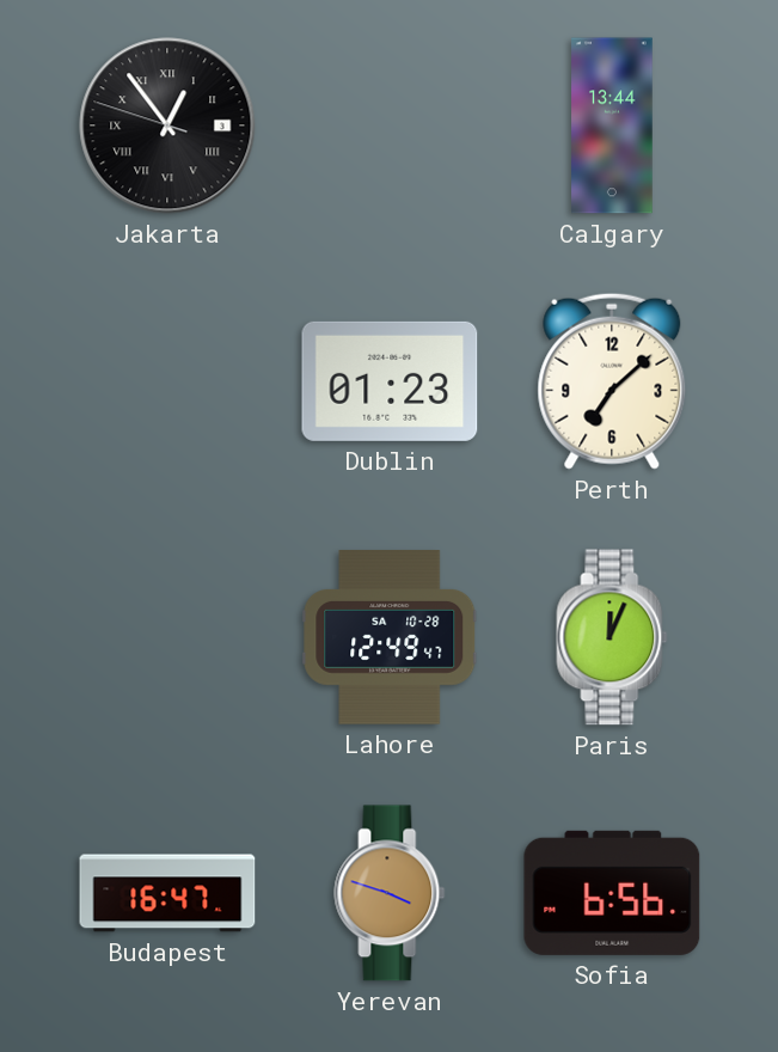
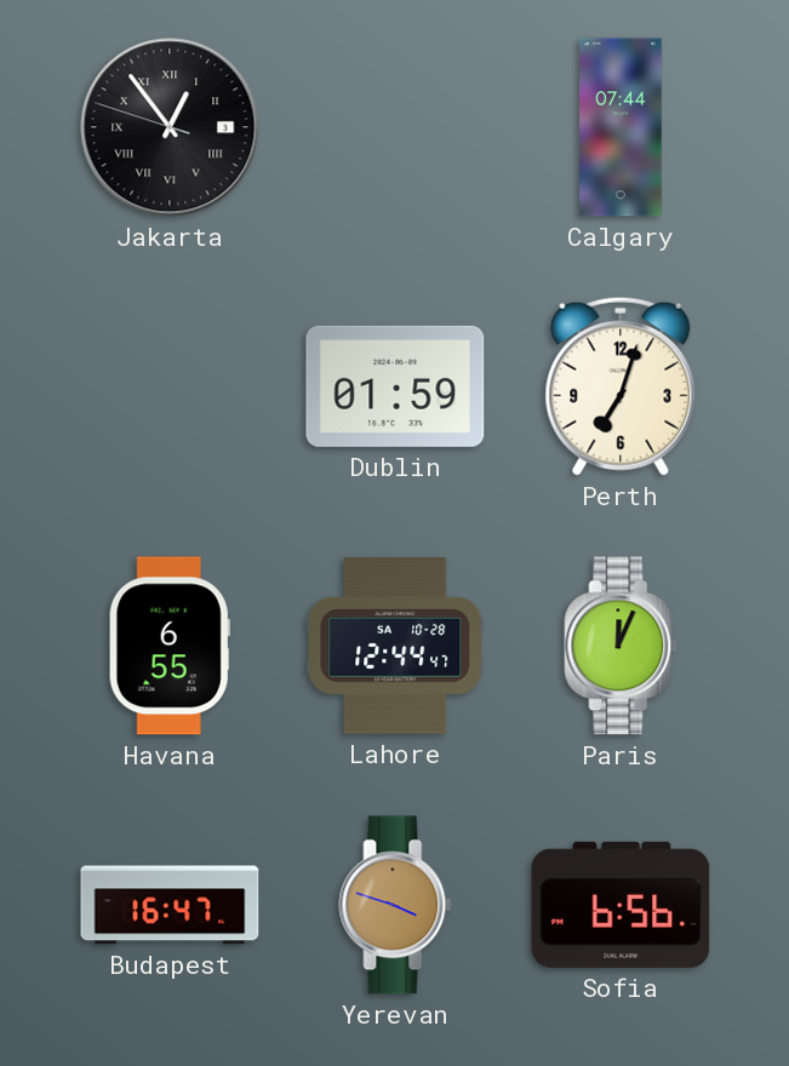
Calgary: 13:44 -> 07:44 (621, 127)
Dublin: 01:23 -> 01:59 (395, 386)
Perth: 7:08 -> 7:03 (621, 386)
Havana: none -> 6:55 (170, 646)
Lahore: 12:49 -> 12:44 (395, 646)
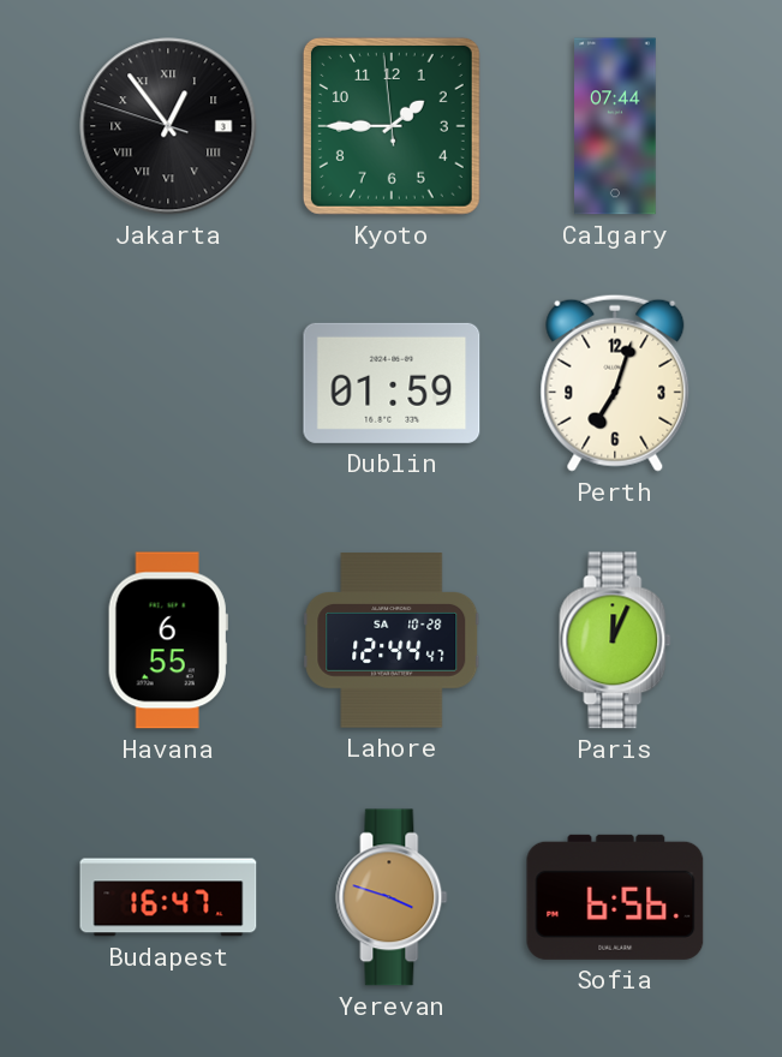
Kyoto: none -> 1:44 (392, 126)
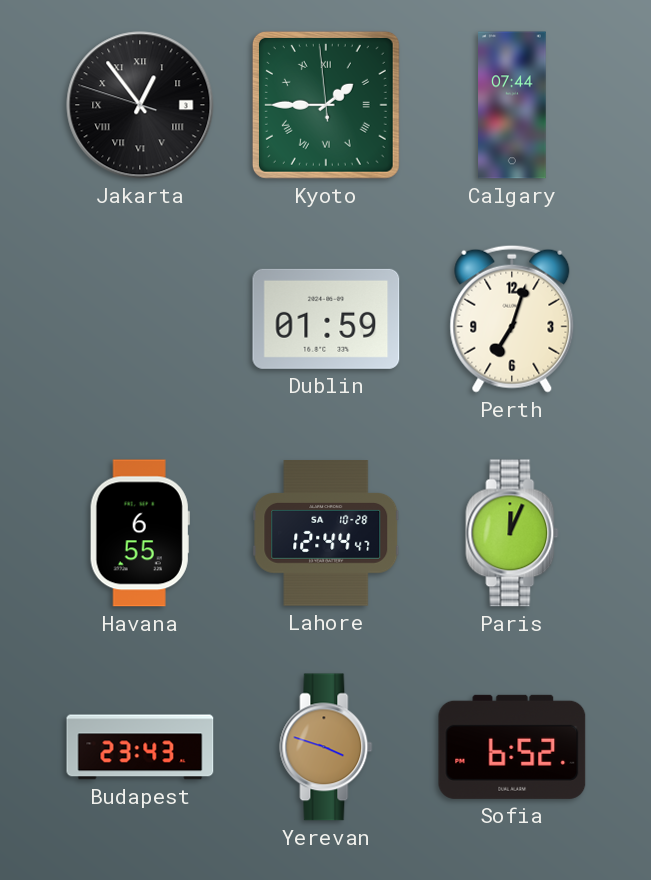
Kyoto numerals: Arabic -> Roman (326, 105)
Budapest: 16:47 -> 23:43 (140, 747)
Sofia: 6:56 -> 6:52 (512, 747)
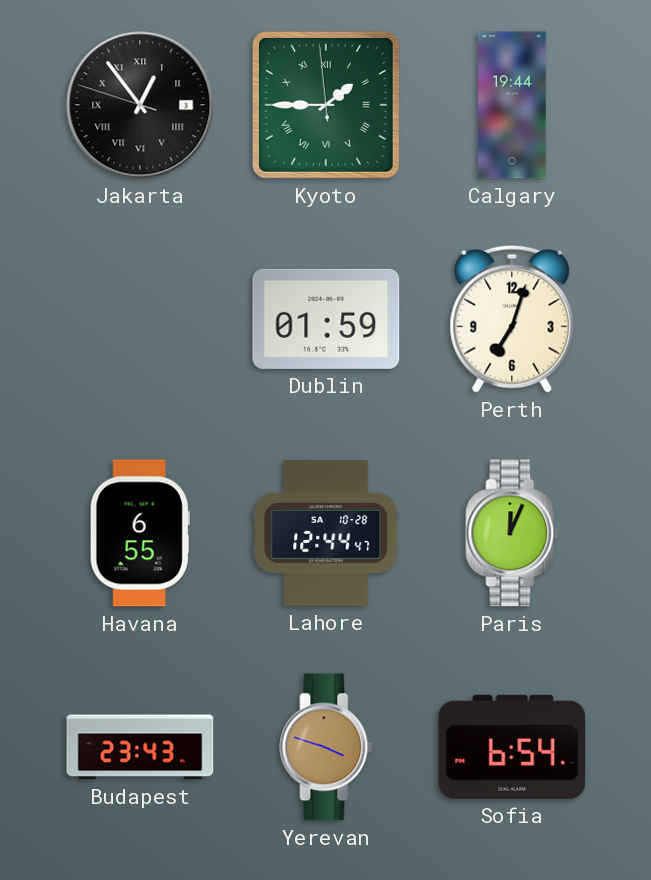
Calgary: 07:44 -> 19:44 (512, 105)
Sofia: 6:52 -> 6:54 (512, 747)
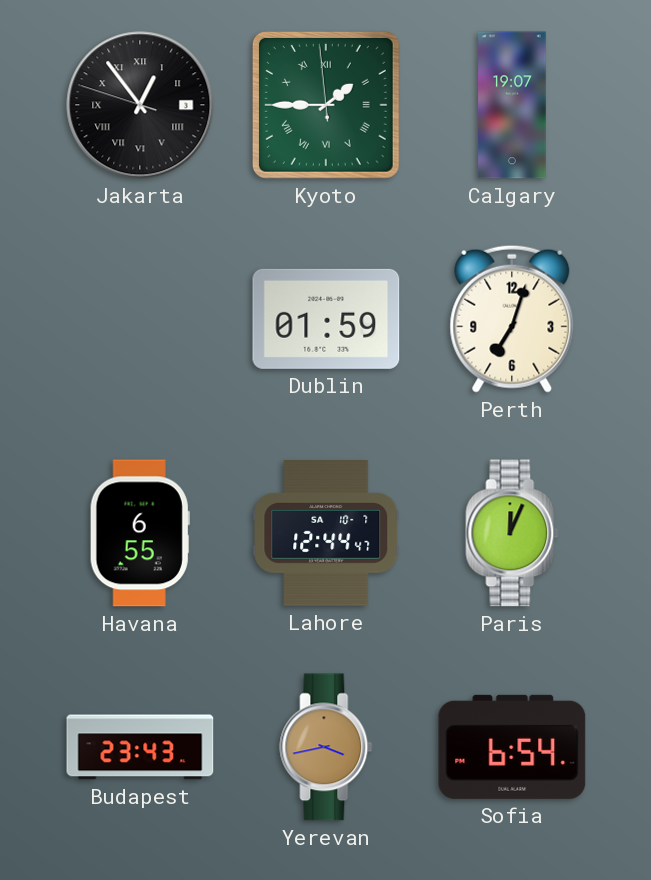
Calgary: 19:44 -> 19:07 (512, 105)
Lahore date: SA 10-28 -> SA 10-7 (326, 533)
Yerevan: 3:48 -> 3:43 (326, 747)
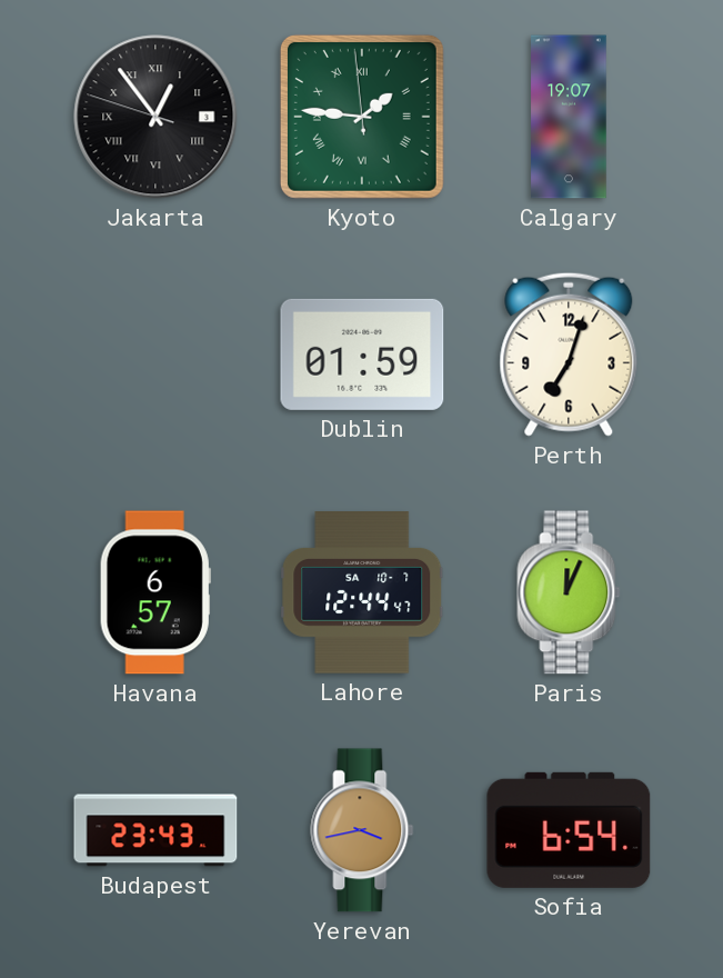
Kyoto: 1:44 -> 1:45 (362, 117)
Havana: 6:55 -> 6:57 (155, 592)
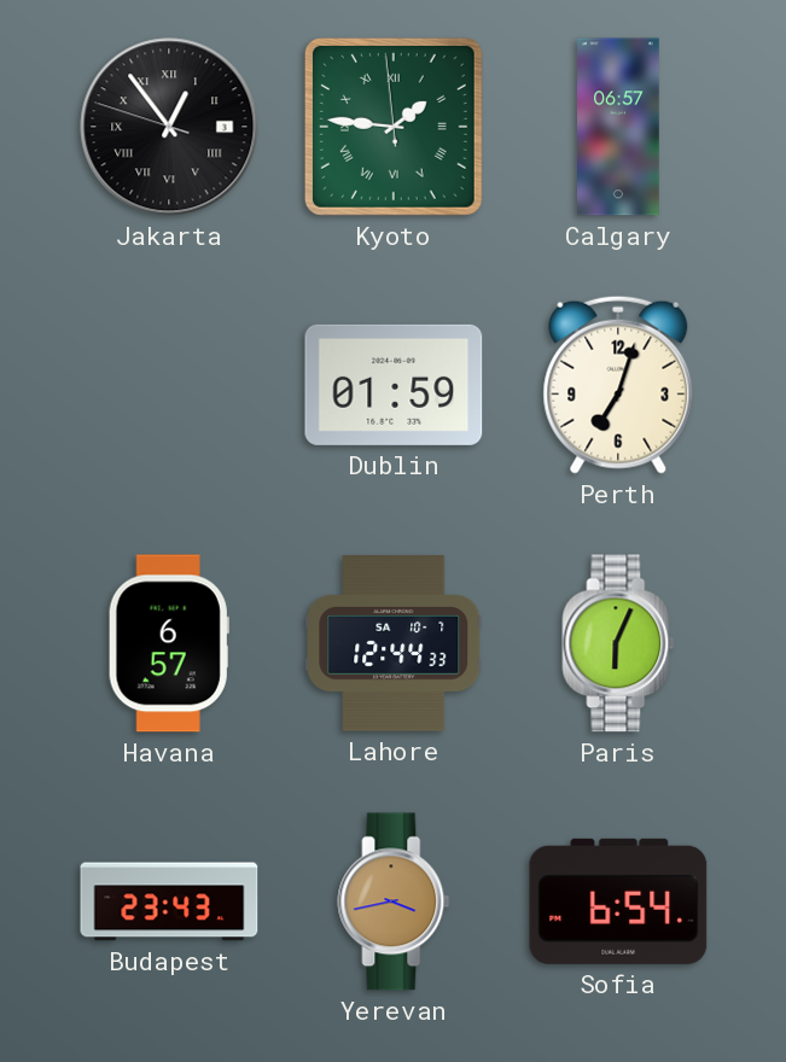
Calgary: 19:07 -> 06:57 (618, 127)
Lahore: 12:44:47 -> 12:44:33 (394, 643)
Paris: 12:04 -> 6:04 (618, 643)
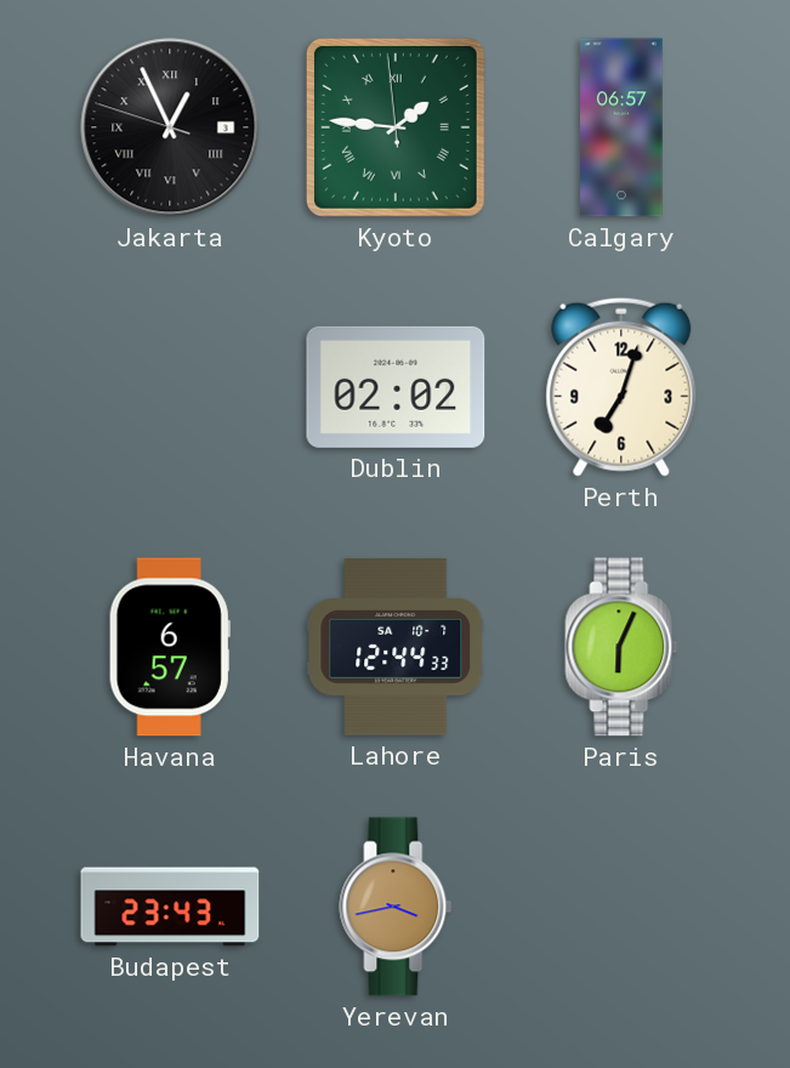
Jakarta: 12:53 -> 12:55 (170, 127)
Dublin: 01:59 -> 02:02 (396, 387)
Sofia: 6:54 -> none (618, 901)
